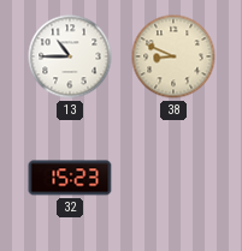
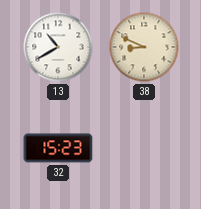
13: 10:45 -> 10:40 (58, 47)
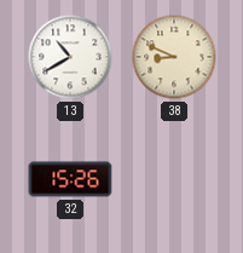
32: 15:23 -> 15:26 (70, 179)
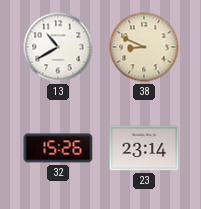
23: none -> 23:14 (144, 148)
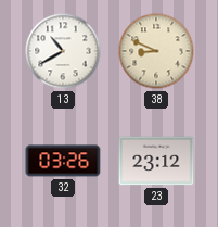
32: 15:26 -> 03:26 (63, 161)
23: 23:14 -> 23:12 (156, 161)
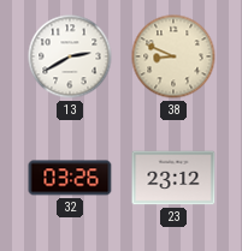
13: 10:40 -> 2:40 (70, 56)
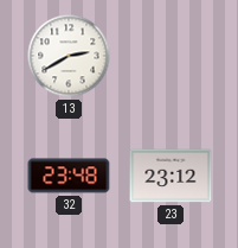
38: 8:49 -> none (173, 56)
32: 03:26 -> 23:48 (69, 176)
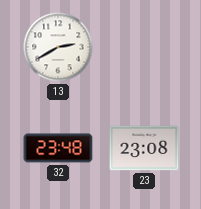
23: 23:12 -> 23:08 (144, 148)
